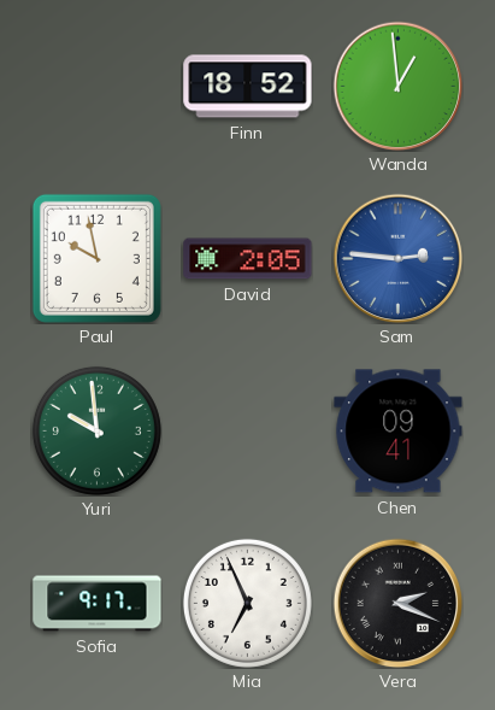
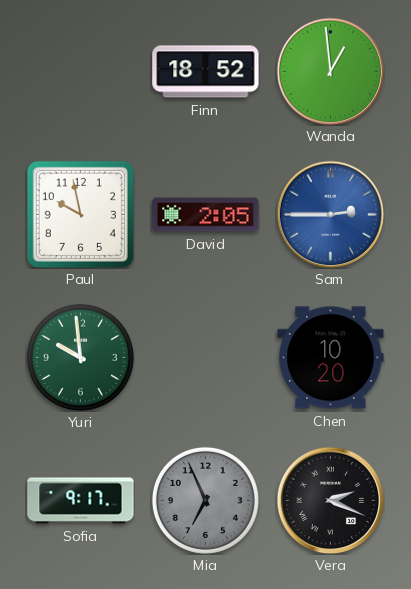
Sam: 2:46 -> 2:45 (330, 214)
Chen: 09:41 -> 10:20 (331, 358)
Mia dial: white -> grey (205, 500)
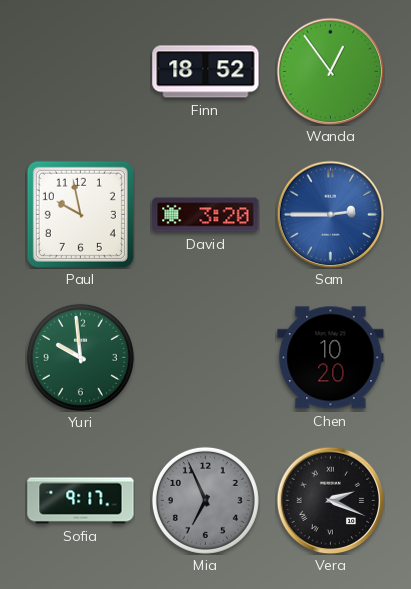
Wanda: 12:59 -> 12:54 (330, 71)
David: 2:05 -> 3:20 (206, 215)
